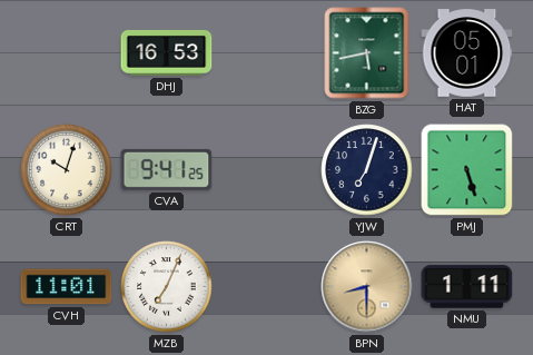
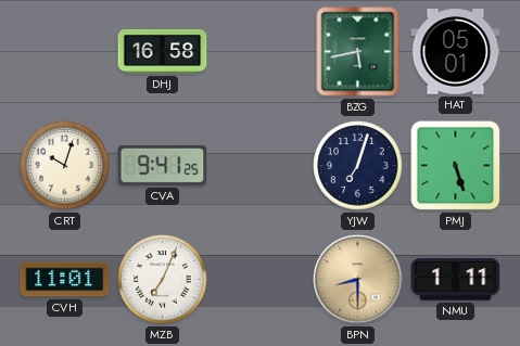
DHJ: 16:53 -> 16:58 (163, 52)
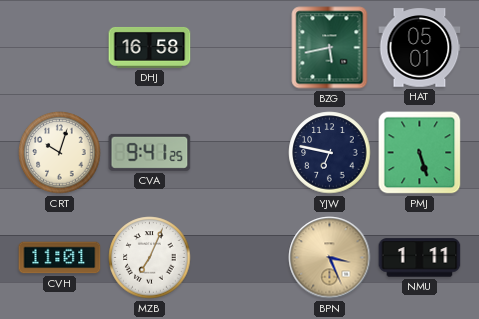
YJW: 7:03 -> 6:47 (330, 153)
BPN: 8:30 -> 3:26 (330, 258)
